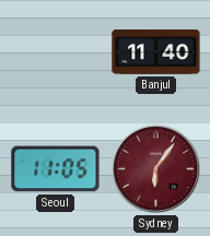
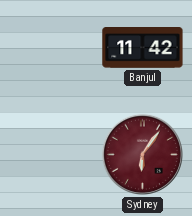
Banjul: 11:40 -> 11:42 (143, 48)
Seoul: 11:05 -> none (56, 169)
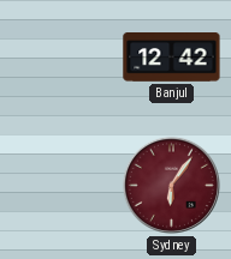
Banjul: 11:42 -> 12:42 (172, 58)
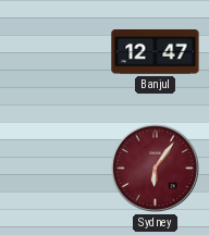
Banjul: 12:42 -> 12:47 (156, 52)
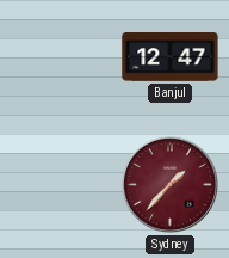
Sydney: 6:06 -> 1:37 (169, 184)
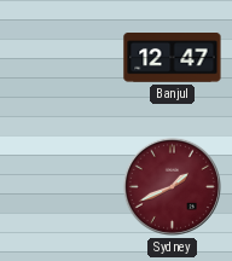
Sydney: 1:37 -> 1:41 (172, 186)
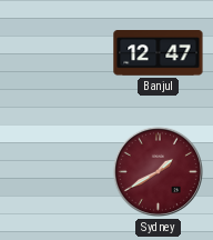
Sydney: 1:41 -> 1:40 (158, 171)
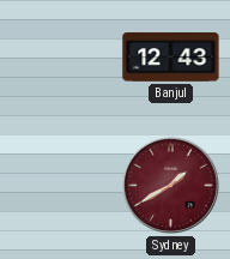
Banjul: 12:47 -> 12:43 (171, 58)
